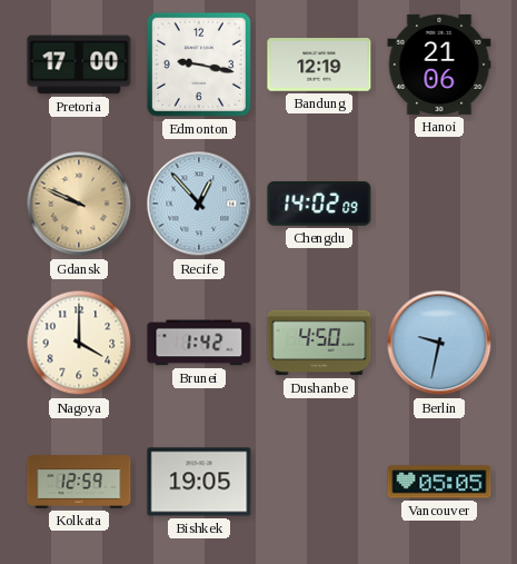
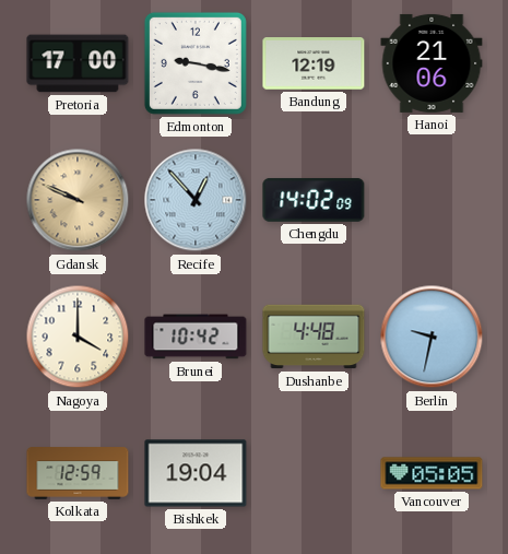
Brunei: 1:42 -> 10:42 (196, 337)
Dushanbe: 4:50 -> 4:48 (314, 337)
Bishkek: 19:05 -> 19:04 (196, 473)
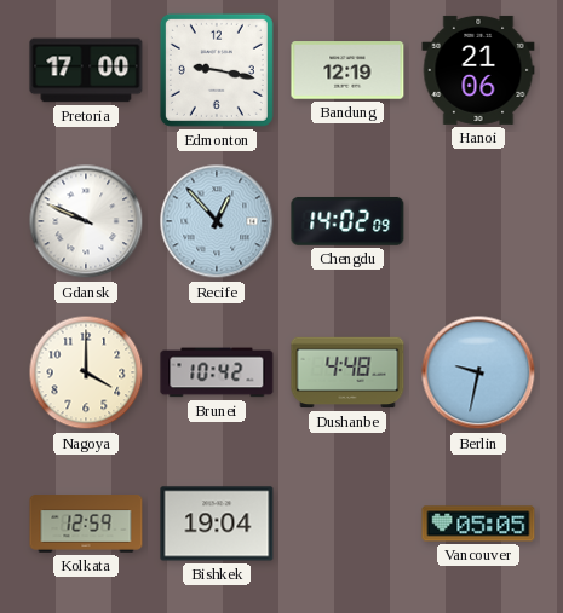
Gdansk dial: champagne -> white (86, 221)
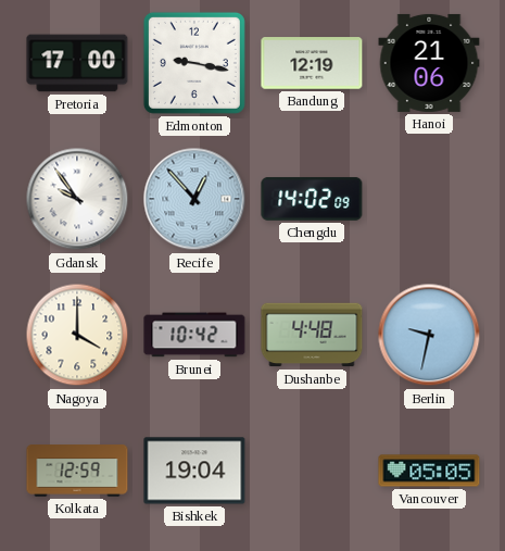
Gdansk: 9:49 -> 9:54 (77, 199)
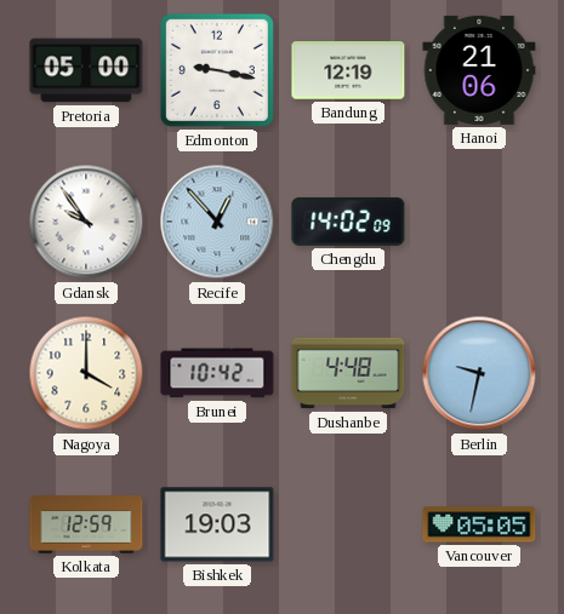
Pretoria: 17:00 -> 05:00 (86, 70)
Bishkek: 19:04 -> 19:03 (217, 524)
